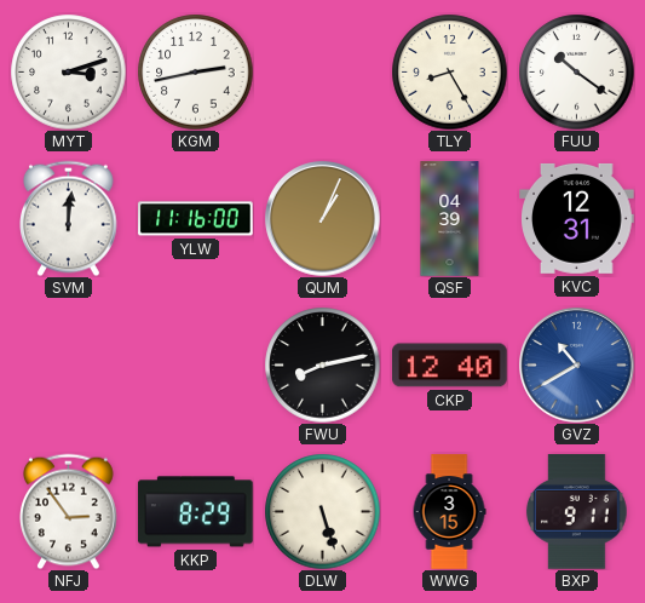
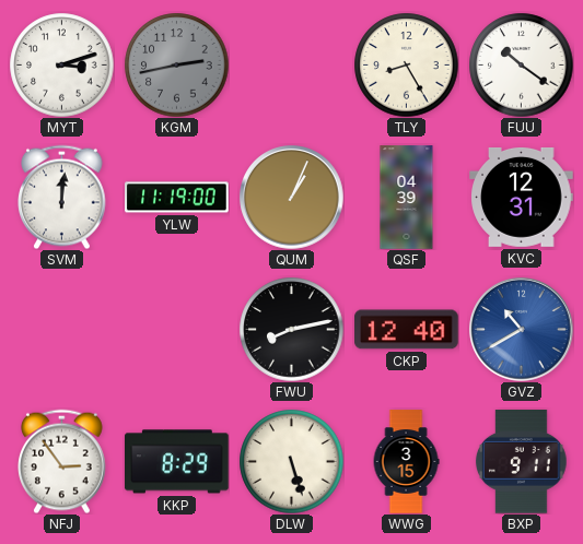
KGM dial: white -> grey (176, 64)
YLW: 11:16 -> 11:19 (177, 198)
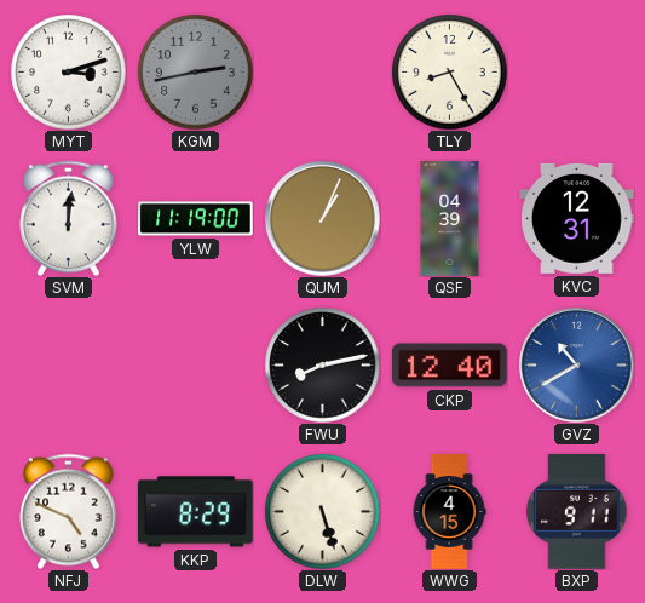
FUU: 10:21 -> none (521, 64)
NFJ: 2:54 -> 4:49 (69, 511)
WWG: 3:15 -> 4:15 (449, 512)
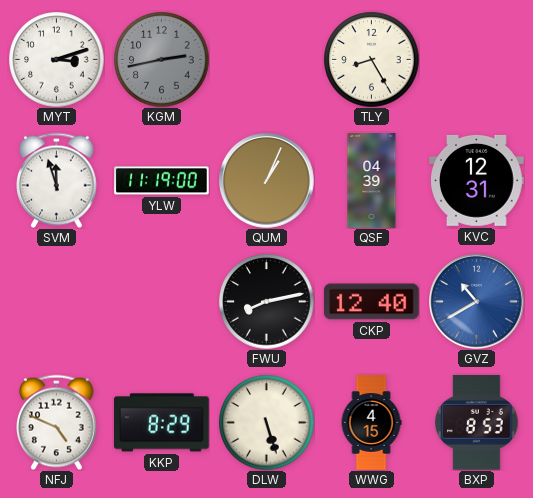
SVM: 12:01 -> 11:57 (57, 180)
BXP: 9:11 -> 8:53 (476, 423)
